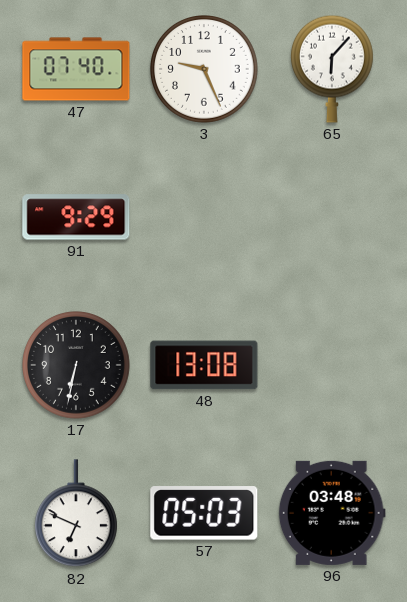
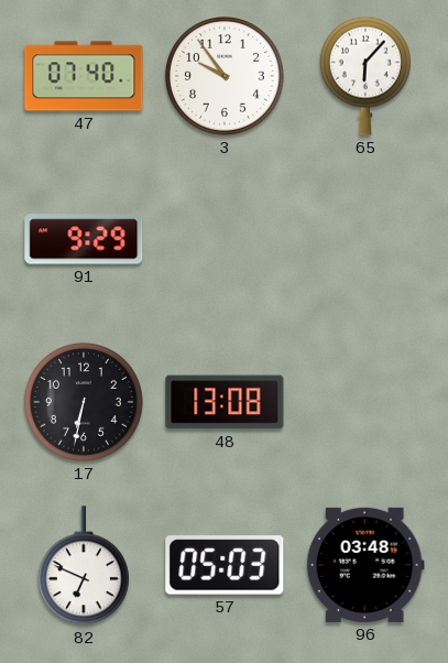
3: 9:26 -> 9:54 (226, 77)
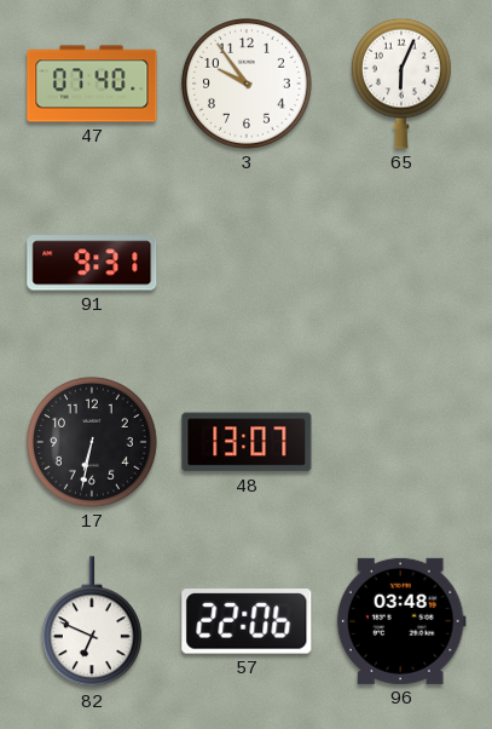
65: 6:07 -> 6:04 (401, 84)
91: 9:29 -> 9:31 (92, 263)
48: 13:08 -> 13:07 (247, 442)
57: 05:03 -> 22:06 (247, 621)
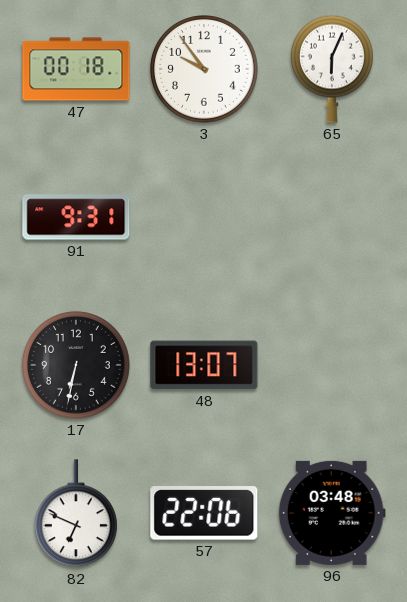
47: 07:40 -> 00:18 (76, 69)
